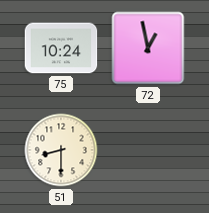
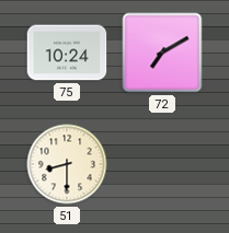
72: 12:58 -> 7:10 (162, 53)
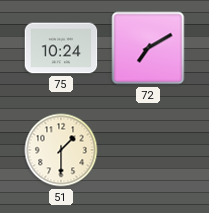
51: 8:30 -> 1:30 (61, 150)
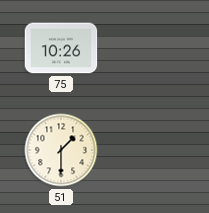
75: 10:24 -> 10:26 (61, 48)
72: 7:10 -> none (148, 48)
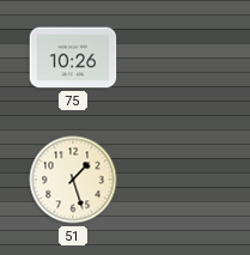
51: 1:30 -> 1:27 (73, 180)
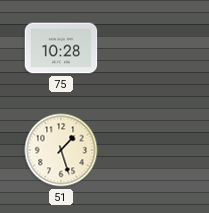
75: 10:26 -> 10:28 (61, 48)
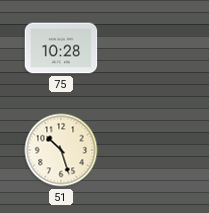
51: 1:27 -> 10:27 (61, 150)
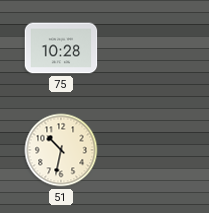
51: 10:27 -> 10:32 (61, 150)
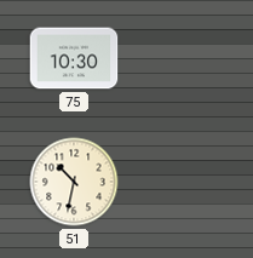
75: 10:28 -> 10:30 (74, 58)
